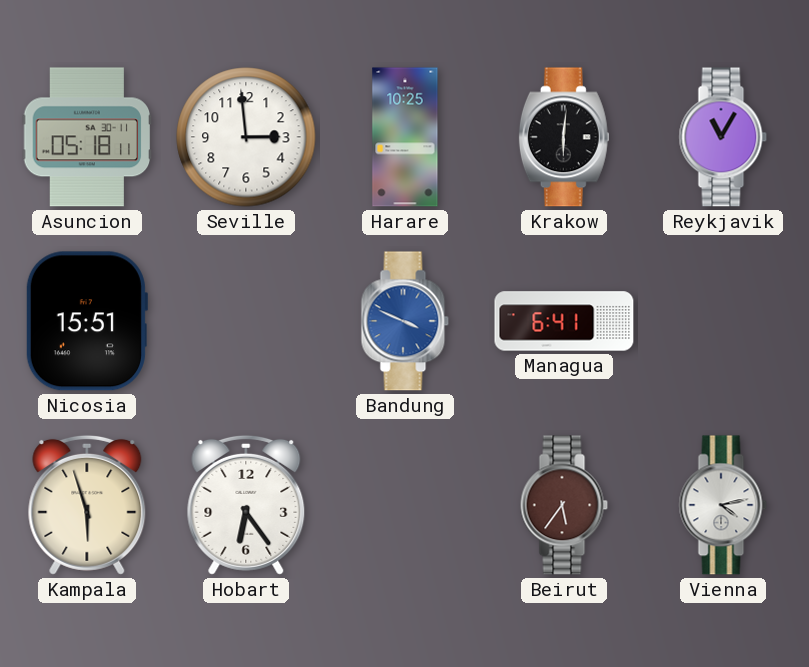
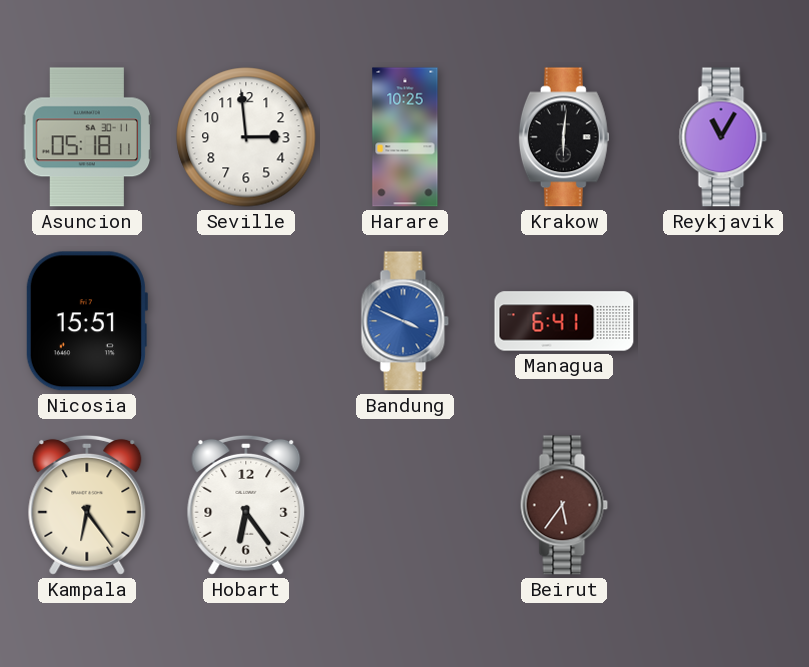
Kampala: 5:57 -> 6:24 (87, 505)
Vienna: 4:13 -> none (723, 505)
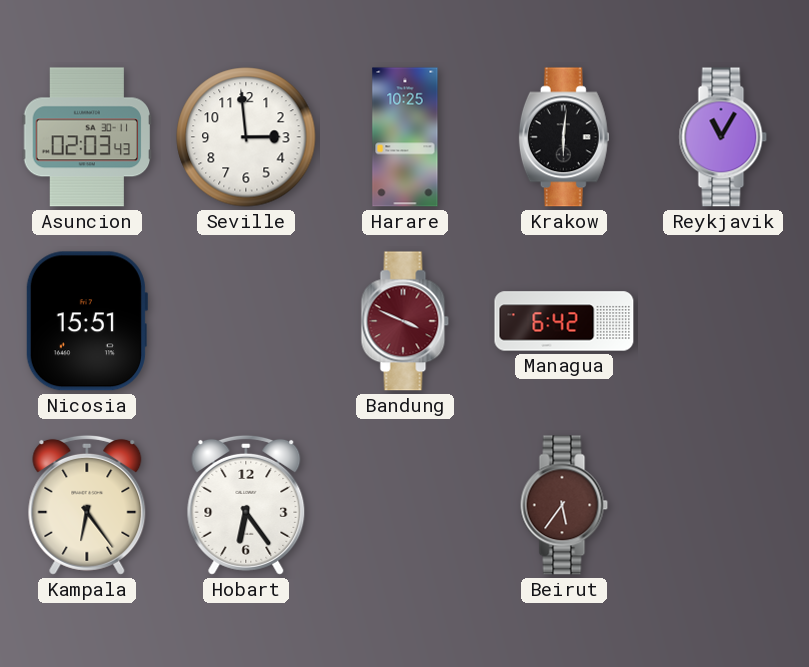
Asuncion: 05:18 -> 02:03 (87, 137)
Bandung dial: blue -> burgundy (405, 321)
Managua: 6:41 -> 6:42 (564, 321)
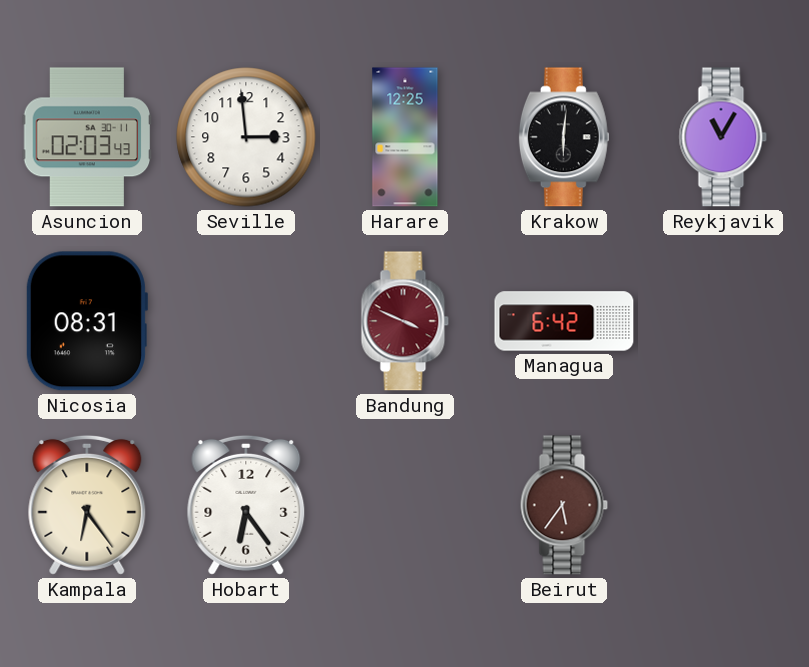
Harare: 10:25 -> 12:25 (405, 137)
Nicosia: 15:51 -> 08:31 (86, 321)
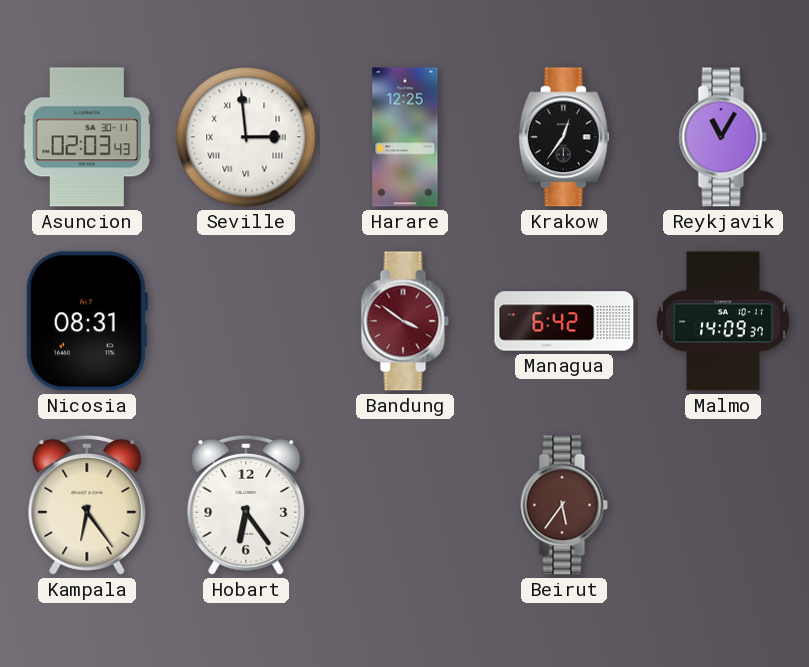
Seville numerals: Arabic -> Roman (246, 137)
Krakow: 6:01 -> 12:36 (564, 137)
Bandung: 3:49 -> 3:51 (405, 321)
Malmo: none -> 14:09 (724, 321)
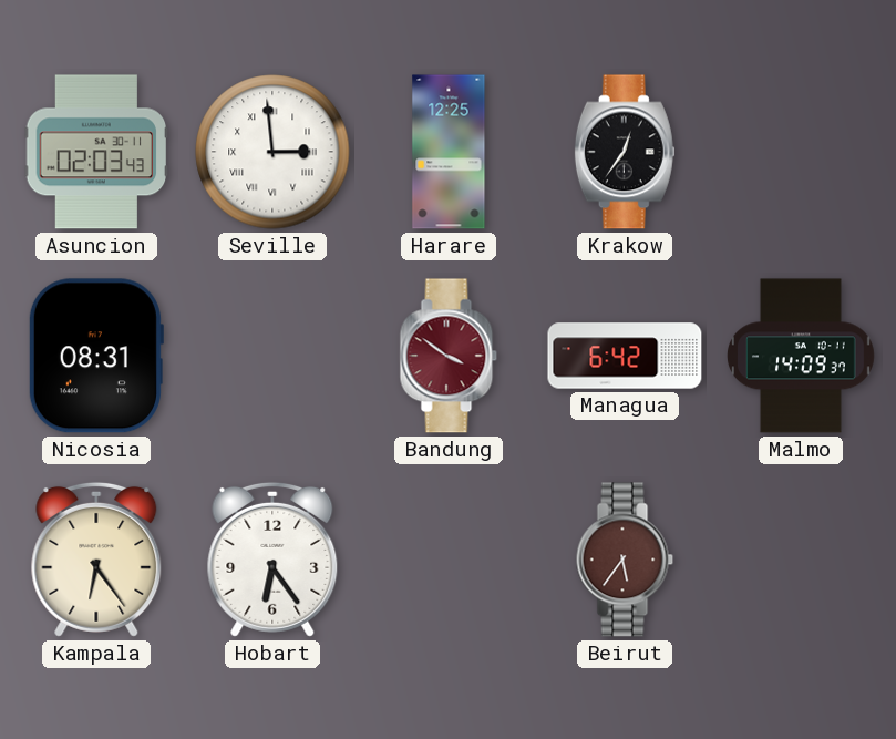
Reykjavik: 11:05 -> none (723, 137)
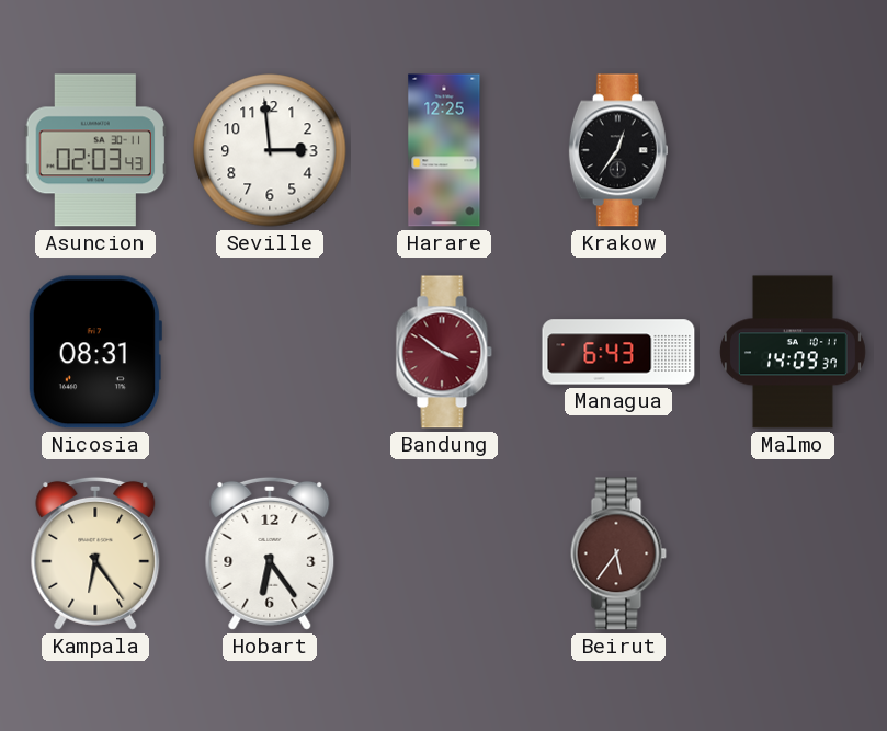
Seville numerals: Roman -> Arabic (270, 150)
Managua: 6:42 -> 6:43 (618, 352)
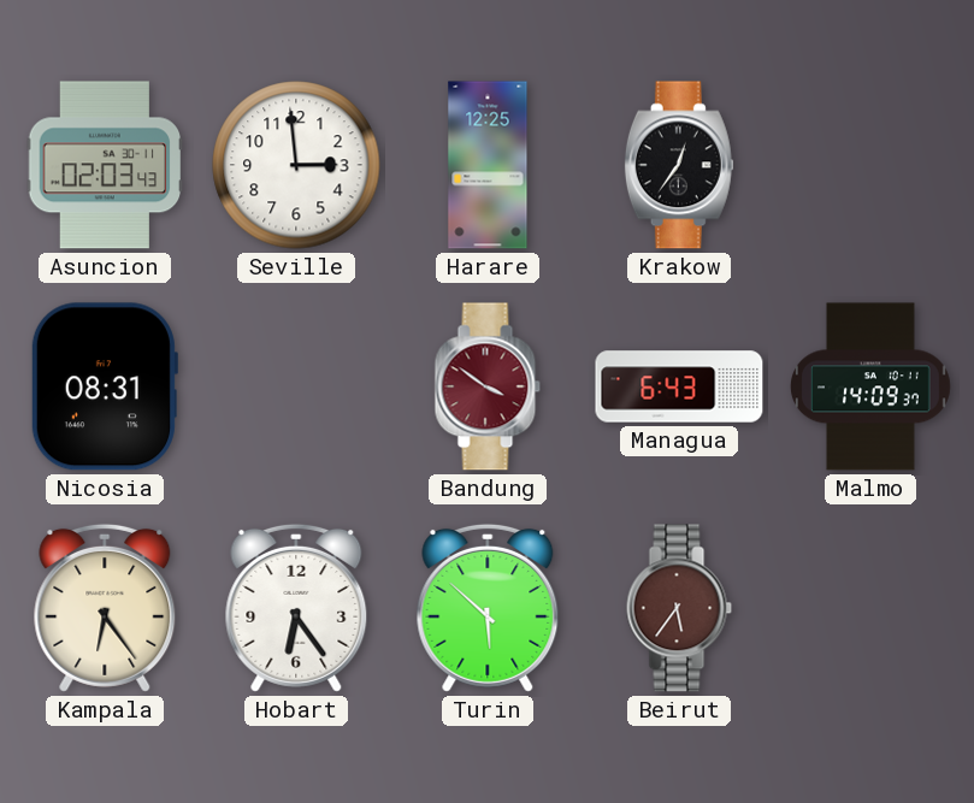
Turin: none -> 5:52 (488, 608)
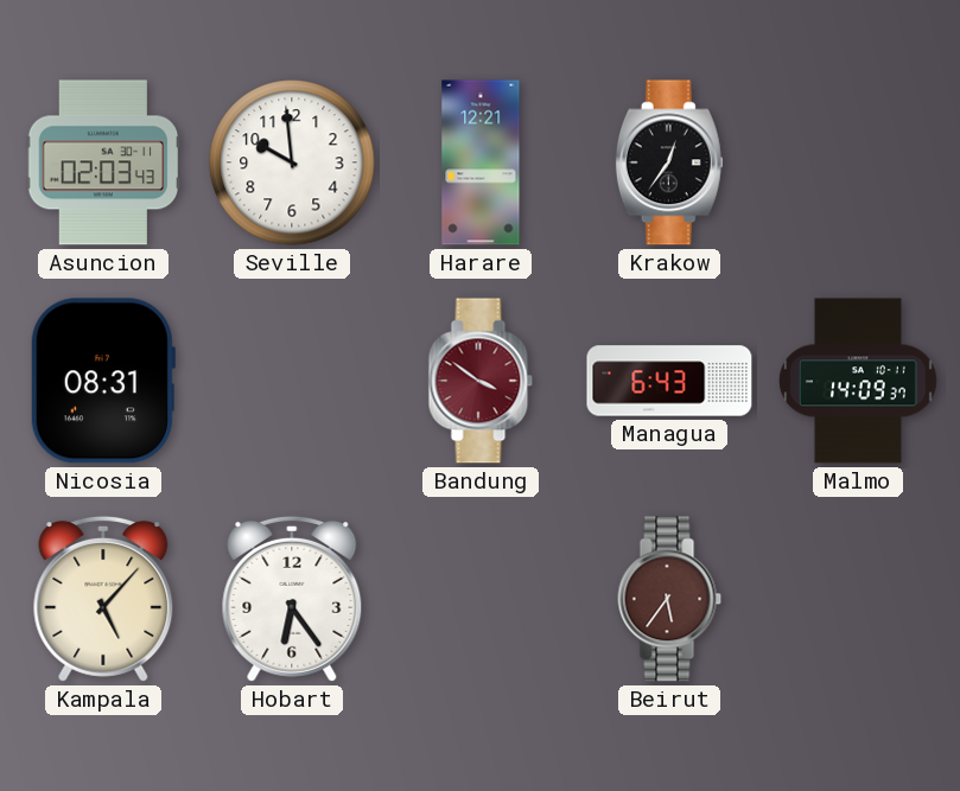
Seville: 2:59 -> 9:59 (292, 162)
Harare: 12:25 -> 12:21 (481, 162)
Kampala: 6:24 -> 5:07 (103, 599)
Turin: 5:52 -> none (488, 608)
